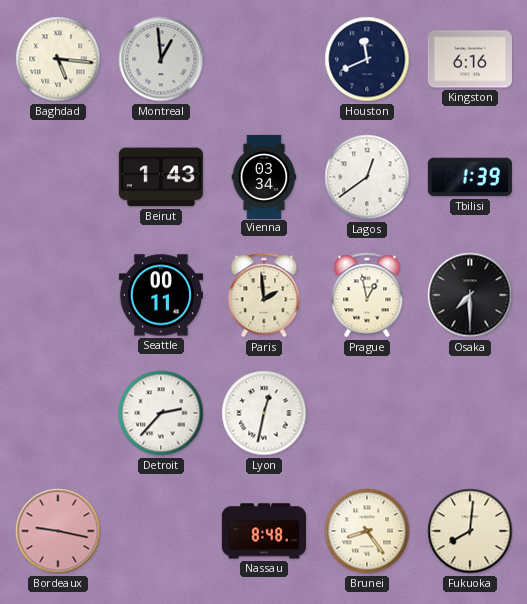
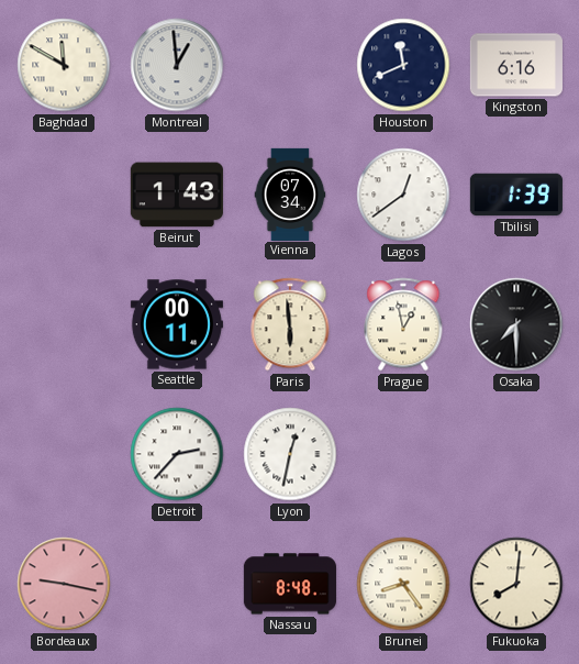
Baghdad: 5:16 -> 11:50 (64, 65)
Vienna: 03:34 -> 07:34 (290, 193)
Paris: 1:59 -> 5:59 (290, 324)
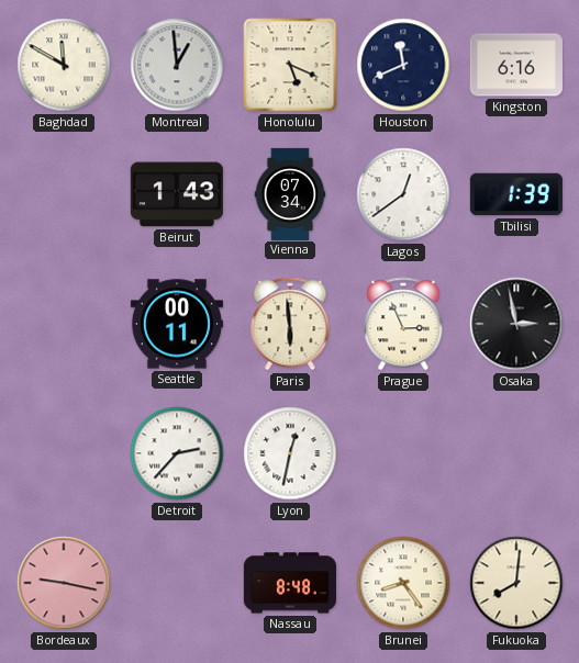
Honolulu: none -> 5:19 (290, 65)
Prague: 12:58 -> 2:56 (403, 324)
Osaka: 7:30 -> 2:58 (516, 324)
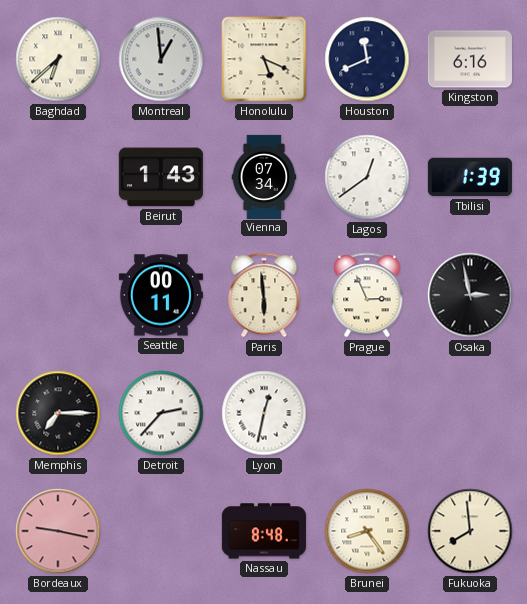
Baghdad: 11:50 -> 6:38 (58, 59)
Memphis: none -> 7:15 (58, 413)
Fukuoka: 8:01 -> 7:59 (470, 531)
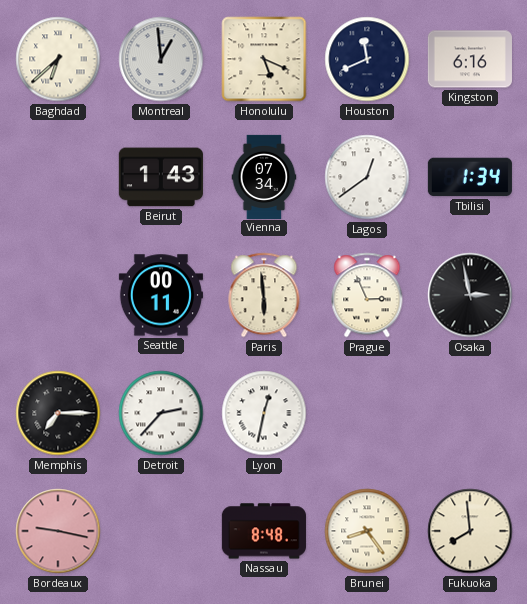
Tbilisi: 1:39 -> 1:34 (470, 177)
